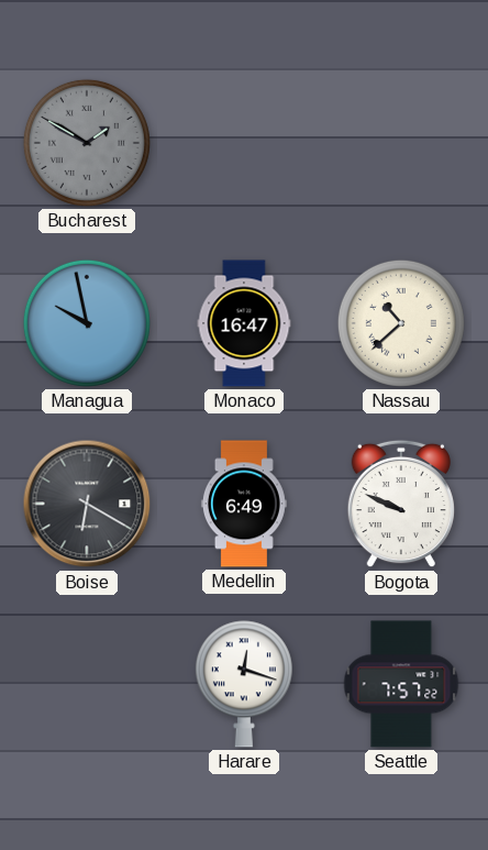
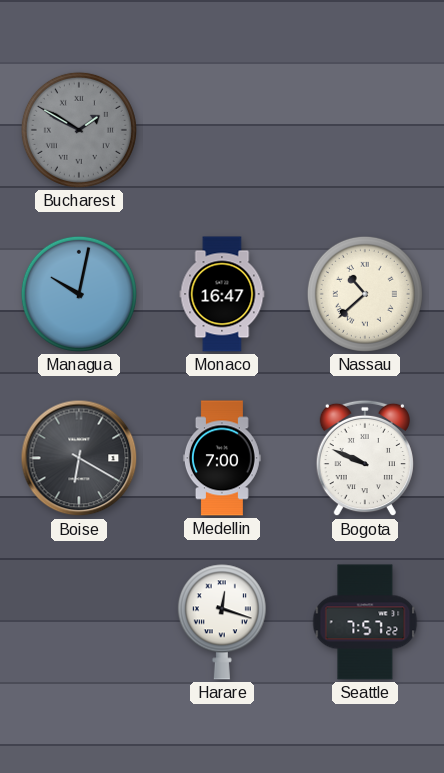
Managua: 9:58 -> 10:02 (79, 294)
Medellin: 6:49 -> 7:00 (222, 458)
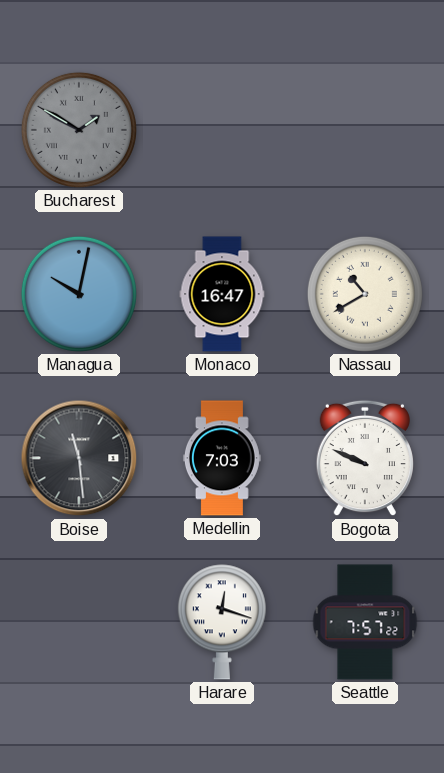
Nassau: 10:38 -> 10:40 (365, 294)
Boise: 6:20 -> 11:29 (79, 458)
Medellin: 7:00 -> 7:03 (222, 458)
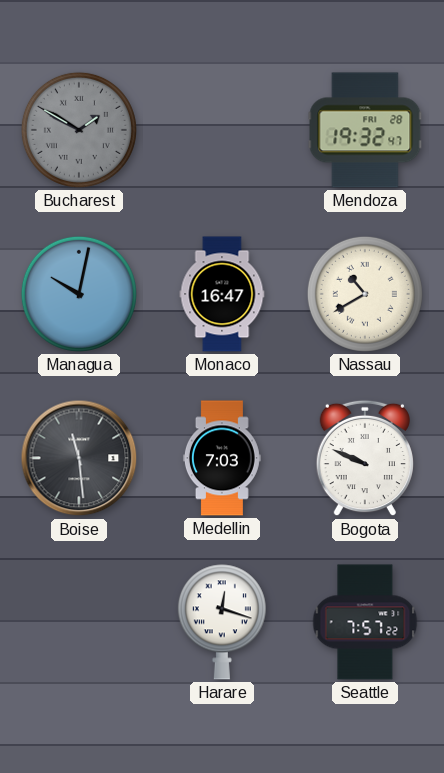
Mendoza: none -> 19:32 (365, 130)
